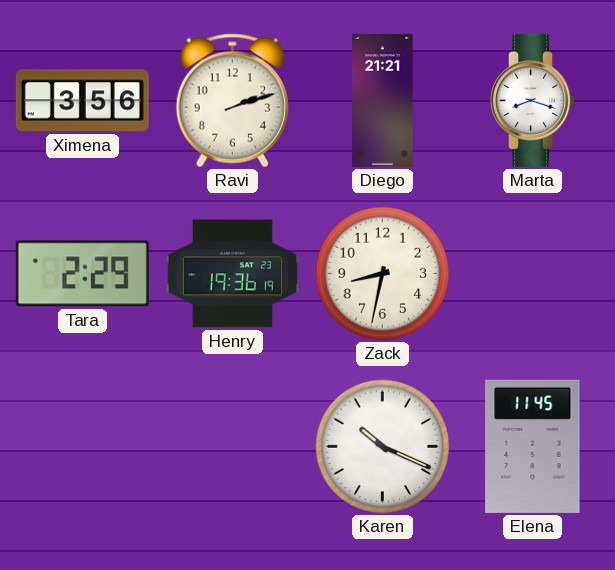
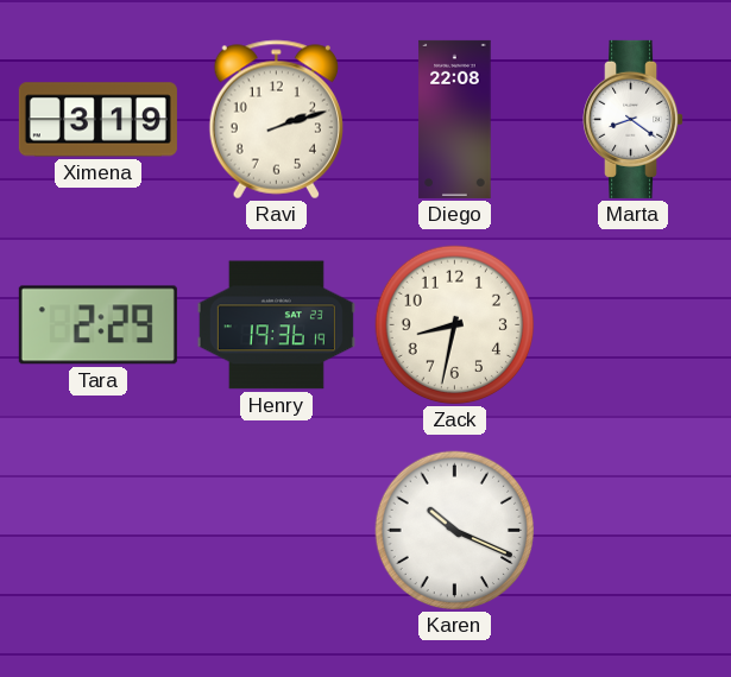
Ximena: 3:56 -> 3:19 (97, 120)
Diego: 21:21 -> 22:08 (455, 119)
Marta: 8:18 -> 8:21 (634, 119)
Elena: 11:45 -> none (533, 446)
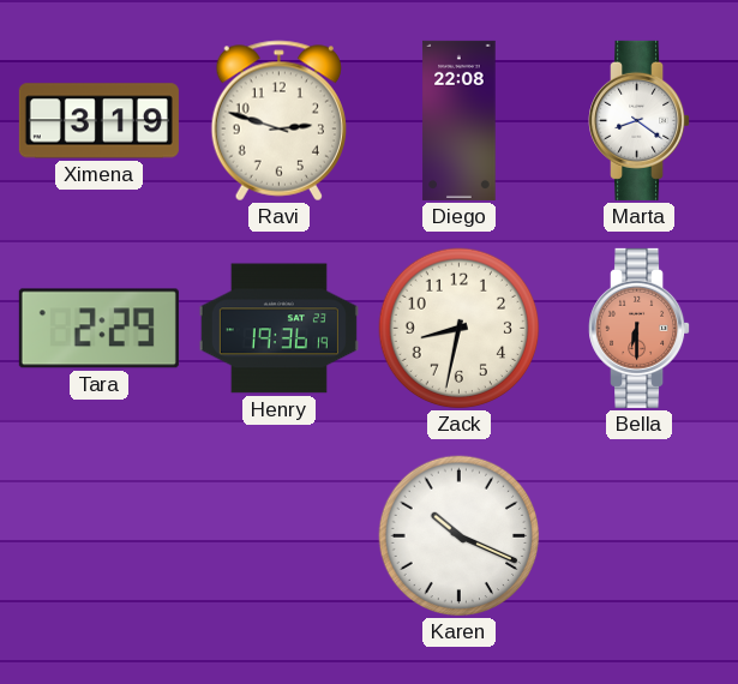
Ravi: 2:12 -> 2:48 (278, 121)
Bella: none -> 6:30 (640, 328)
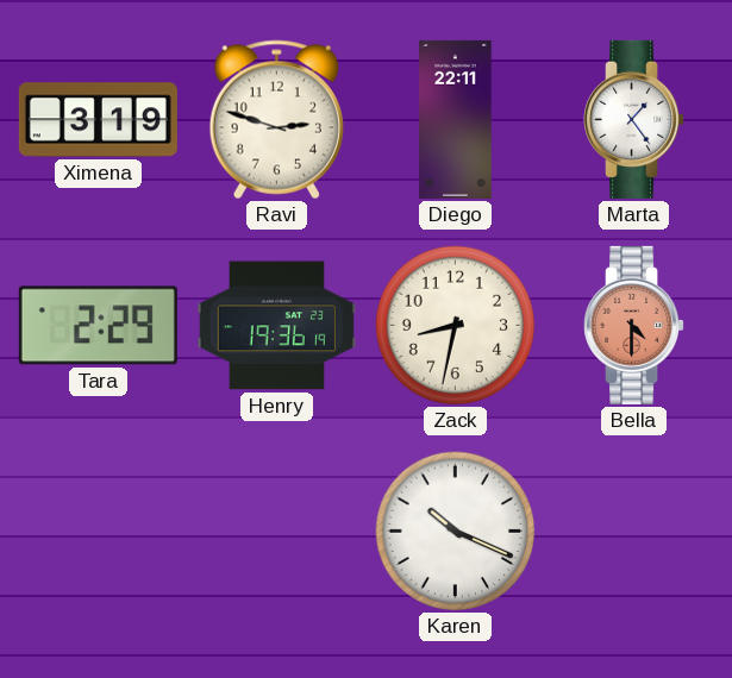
Diego: 22:08 -> 22:11 (456, 119)
Marta: 8:21 -> 1:24 (634, 119)
Bella: 6:30 -> 4:30 (634, 325)
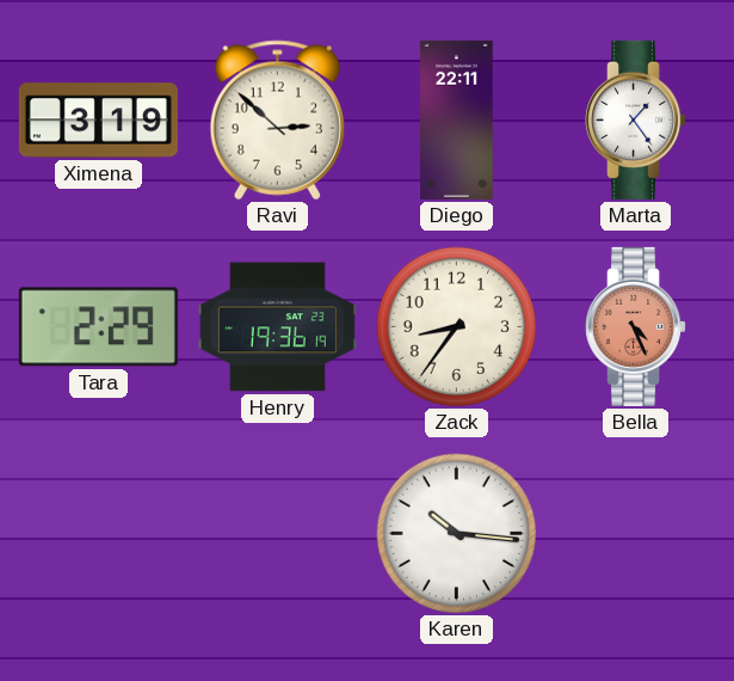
Ravi: 2:48 -> 2:52 (277, 121)
Zack: 8:32 -> 8:36 (457, 327)
Bella: 4:30 -> 4:26 (636, 326)
Karen: 10:19 -> 10:16 (457, 534)
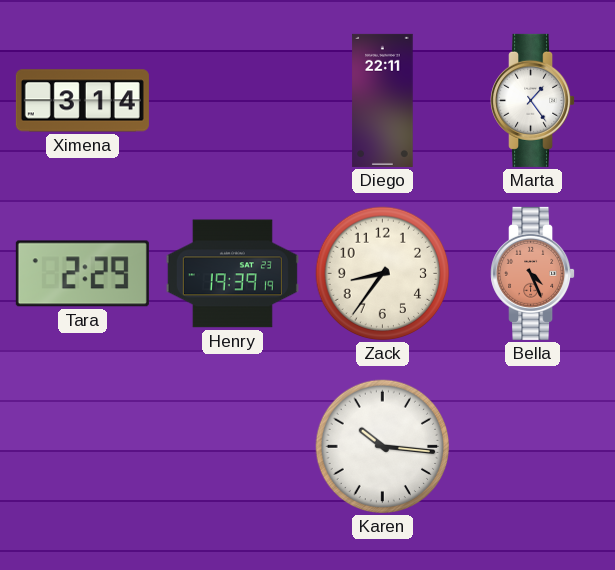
Ximena: 3:19 -> 3:14 (82, 101)
Ravi: 2:52 -> none (277, 121)
Henry: 19:36 -> 19:39 (232, 274)
